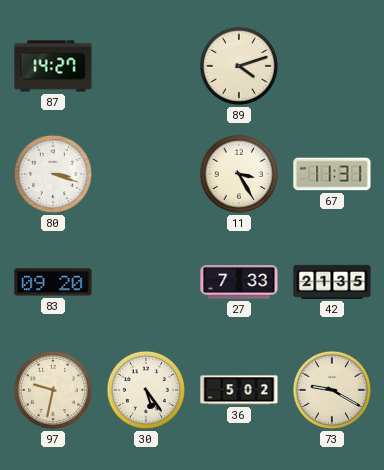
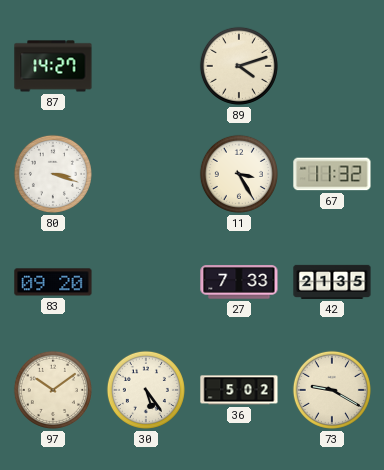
67: 11:31 -> 11:32 (332, 174)
97: 9:32 -> 10:09 (53, 390)
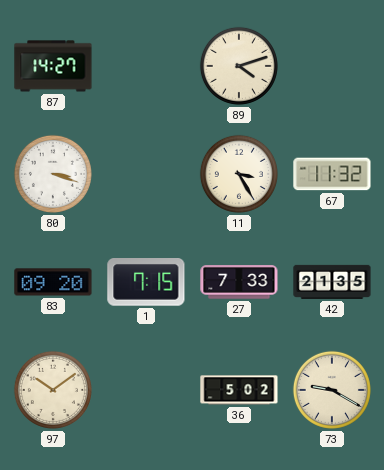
1: none -> 7:15 (146, 283)
30: 5:24 -> none (146, 390)
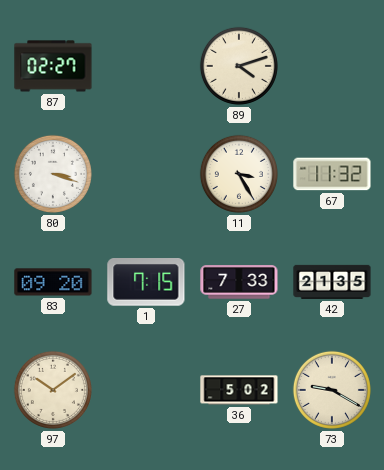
87: 14:27 -> 02:27 (53, 66)
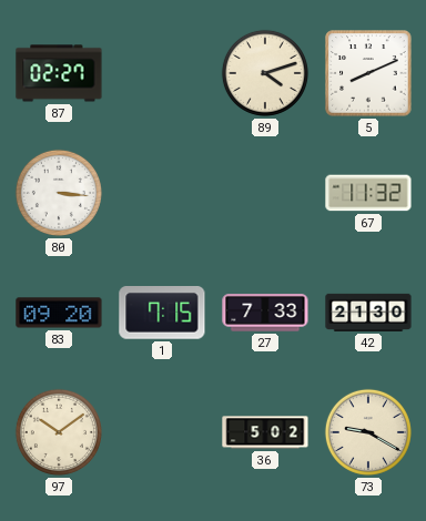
5: none -> 8:11 (368, 73)
80: 3:18 -> 3:16 (59, 193)
11: 3:25 -> none (239, 174)
42: 21:35 -> 21:30 (368, 313)
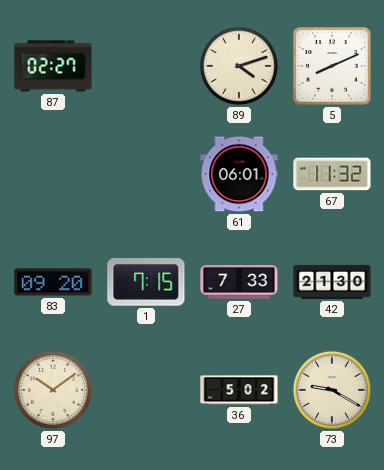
80: 3:16 -> none (59, 193)
61: none -> 06:01 (239, 174)
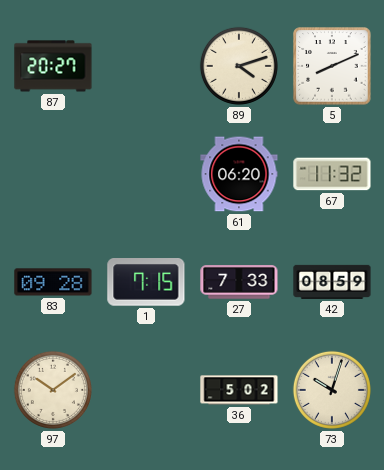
87: 02:27 -> 20:27 (53, 66)
61: 06:01 -> 06:20 (239, 174)
83: 09:20 -> 09:28 (53, 282)
42: 21:30 -> 08:59 (332, 282)
73: 9:20 -> 10:03 (332, 390)
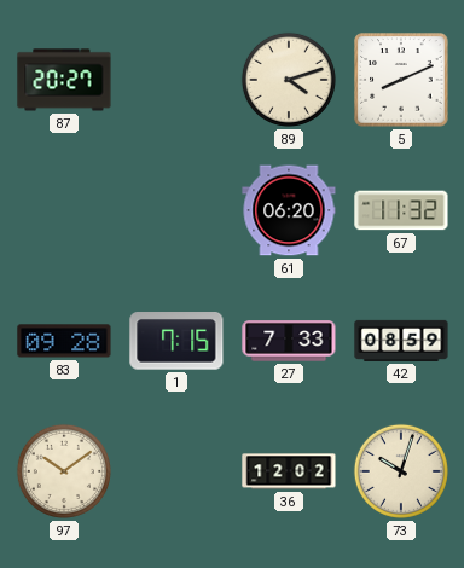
36: 5:02 -> 12:02 (289, 471)
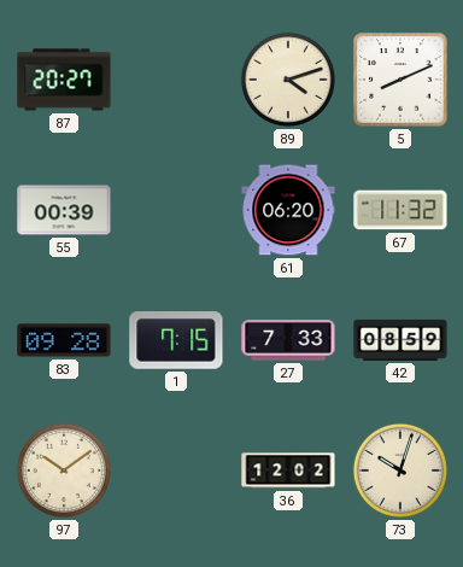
55: none -> 00:39 (64, 210)
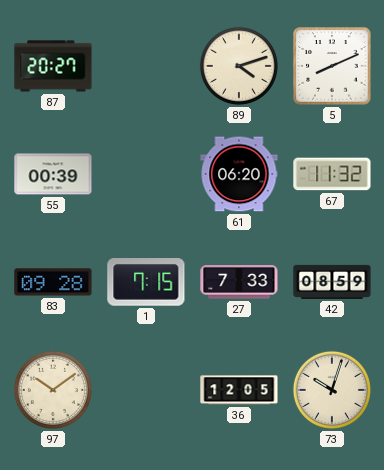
36: 12:02 -> 12:05 (239, 390)
